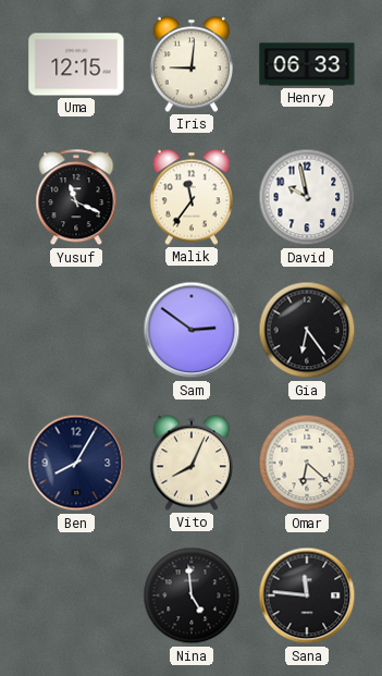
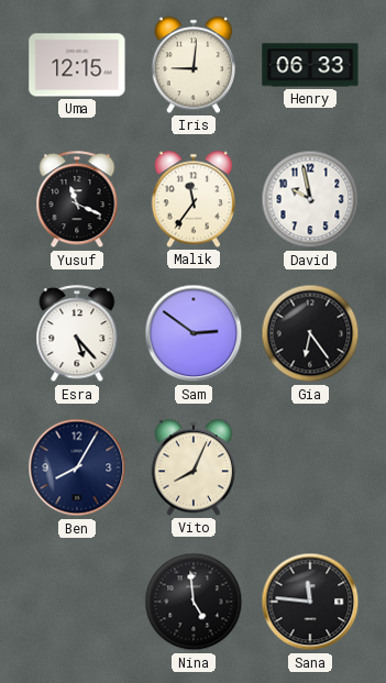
Esra: none -> 5:23 (77, 334)
Omar: 6:22 -> none (307, 463)
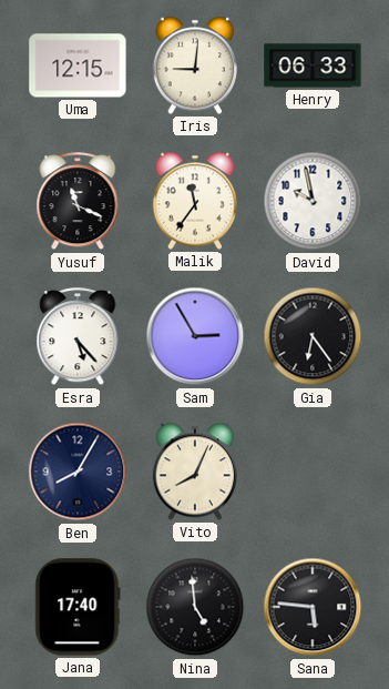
Sam: 2:51 -> 2:55 (195, 336)
Jana: none -> 17:40 (78, 607)
Sana: 11:46 -> 5:46 (313, 607)
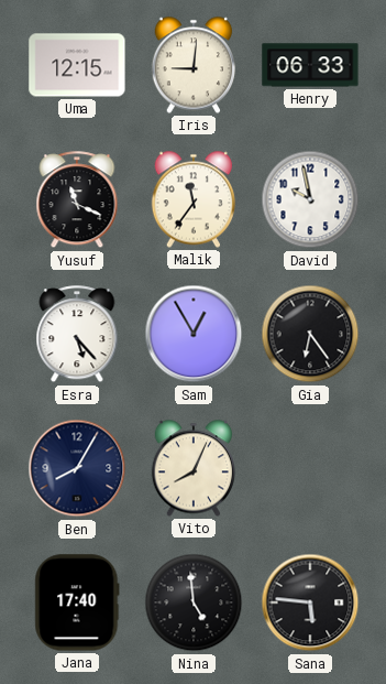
Sam: 2:55 -> 12:55 (194, 334)
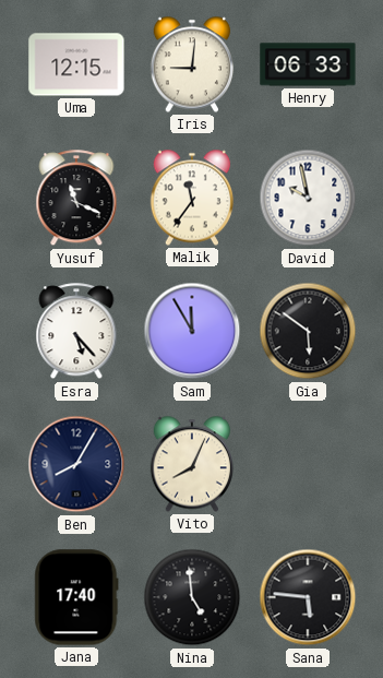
Sam: 12:55 -> 11:55 (192, 331)
Gia: 6:24 -> 5:51 (308, 331)
